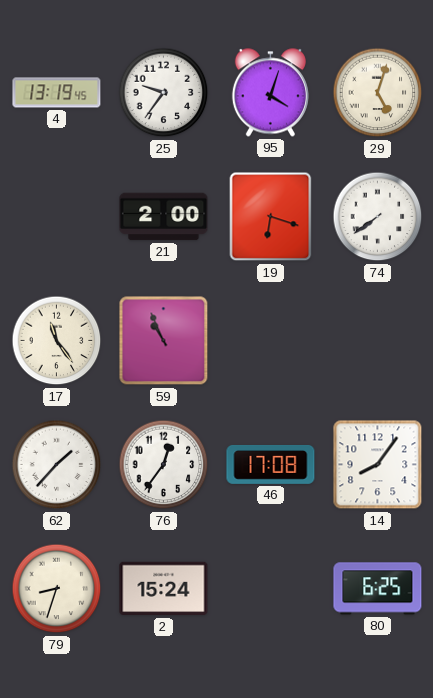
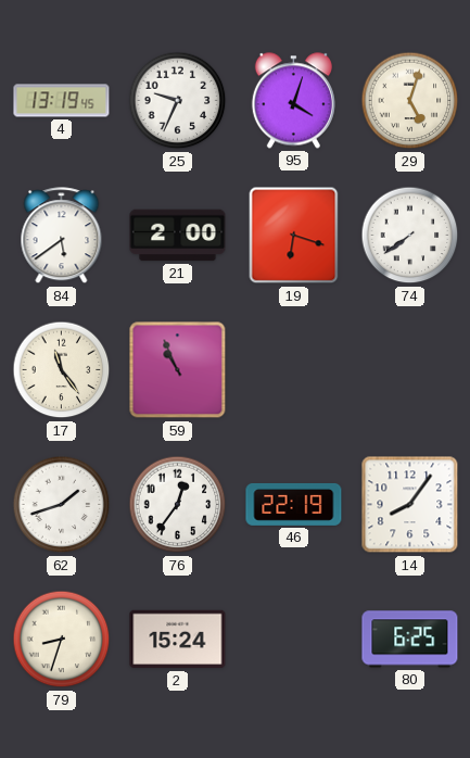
25: 9:36 -> 9:34 (178, 101)
84: none -> 5:39 (62, 236)
62: 1:37 -> 1:42 (62, 505)
46: 17:08 -> 22:19 (294, 504)
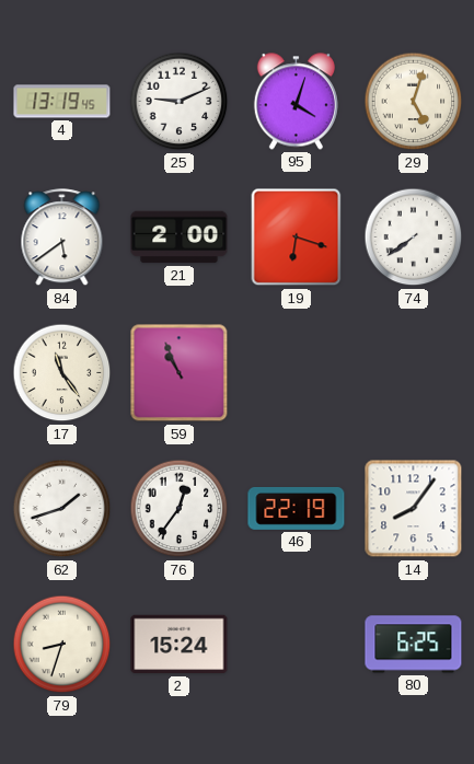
25: 9:34 -> 9:11 (180, 102)
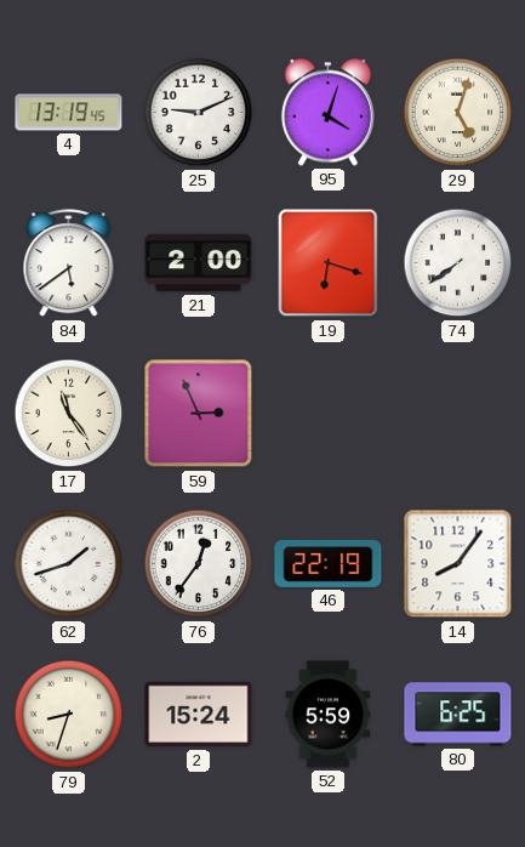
59: 10:56 -> 2:56 (199, 414)
52: none -> 5:59 (329, 715)
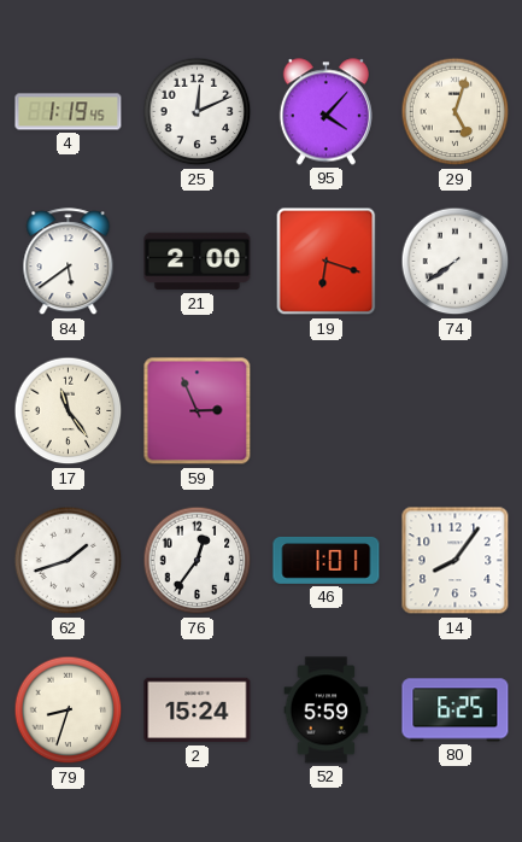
4: 13:19 -> 1:19 (69, 112)
25: 9:11 -> 12:11 (198, 112)
95: 4:03 -> 4:07 (325, 112)
46: 22:19 -> 1:01 (327, 560)
